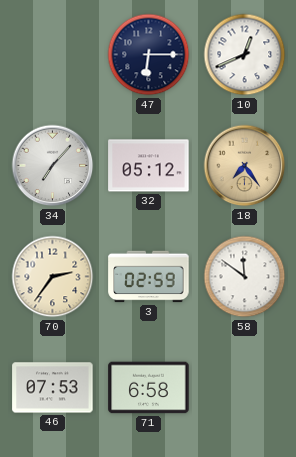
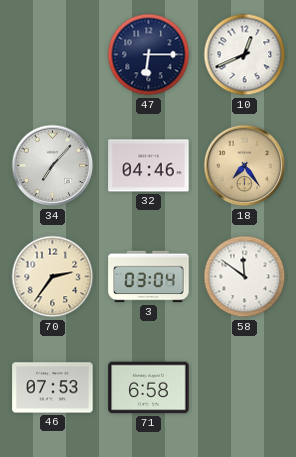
32: 05:12 -> 04:46 (149, 166)
3: 02:59 -> 03:04 (149, 277)
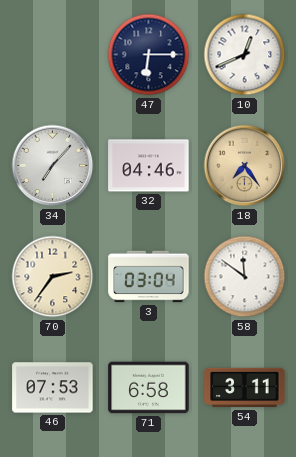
54: none -> 3:11 (245, 388)
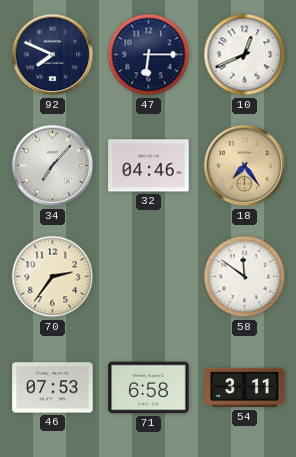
92: none -> 7:49 (53, 55)
3: 03:04 -> none (149, 277)
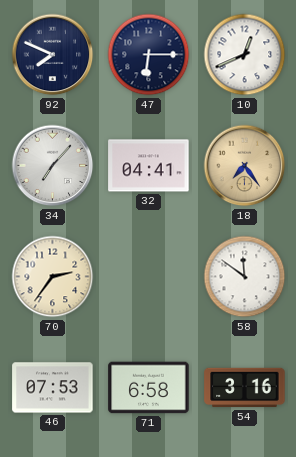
32: 04:46 -> 04:41 (149, 166)
54: 3:11 -> 3:16 (245, 388)
